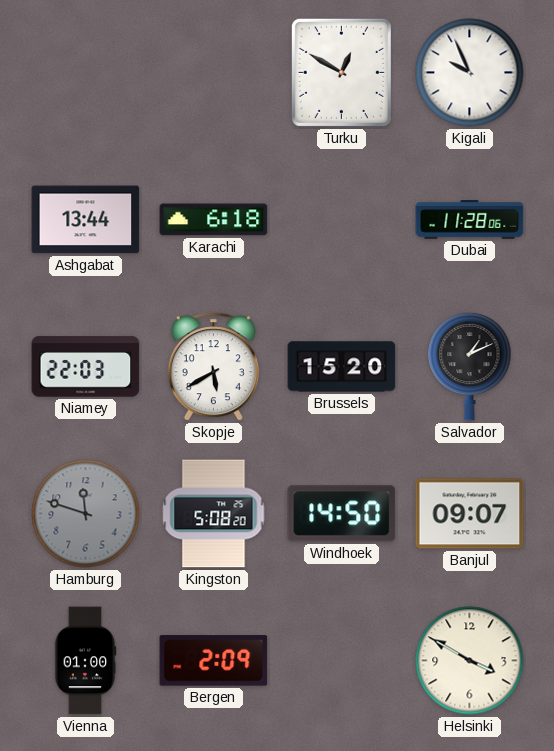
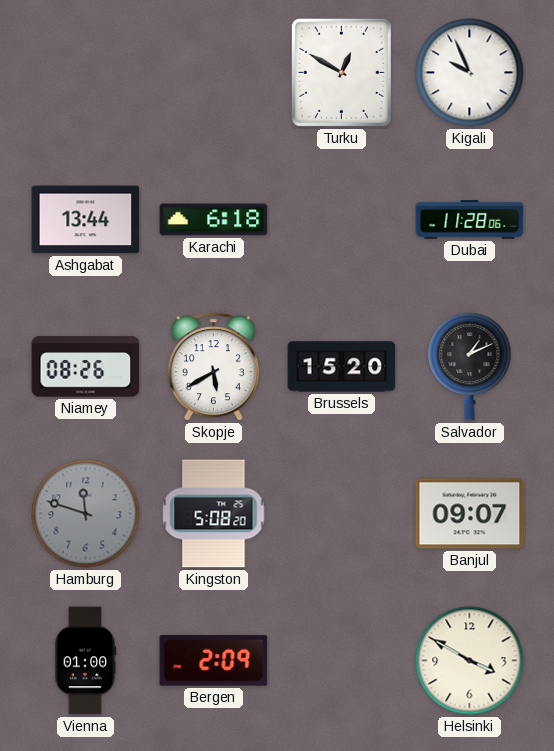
Niamey: 22:03 -> 08:26 (86, 367)
Windhoek: 14:50 -> none (342, 514)
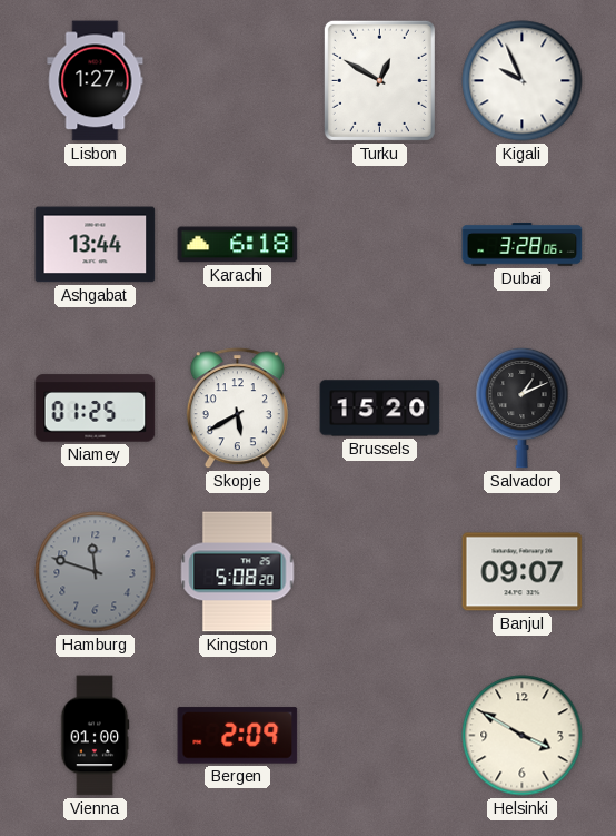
Lisbon: none -> 1:27 (96, 81)
Dubai: 11:28 -> 3:28 (523, 245)
Niamey: 08:26 -> 01:25 (96, 409)
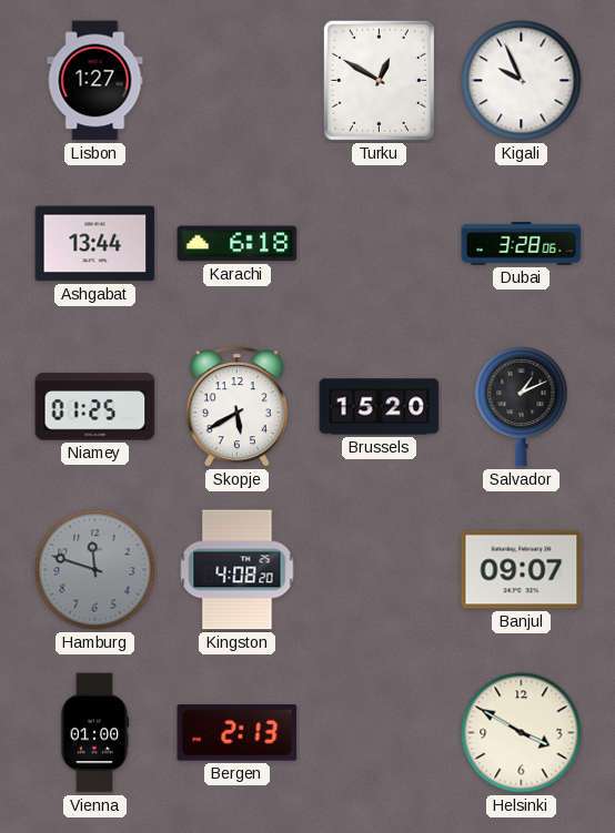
Kingston: 5:08 -> 4:08 (238, 570)
Bergen: 2:09 -> 2:13 (238, 733)
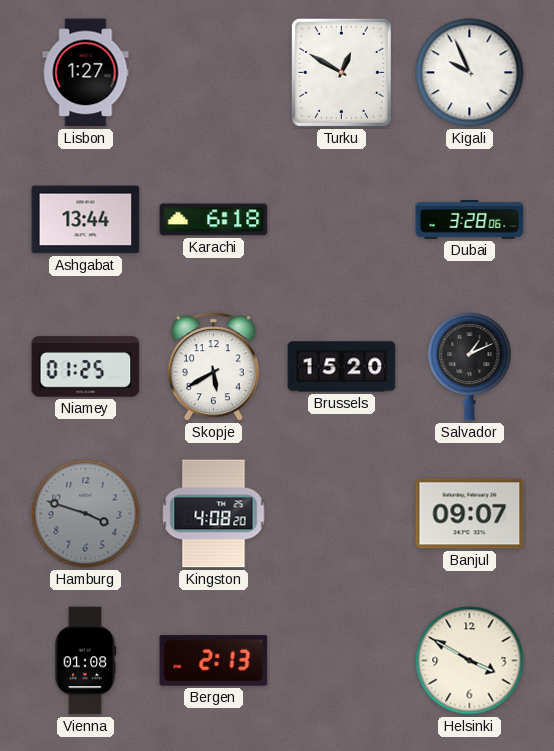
Hamburg: 11:48 -> 3:48 (86, 514)
Vienna: 01:00 -> 01:08 (85, 661)
